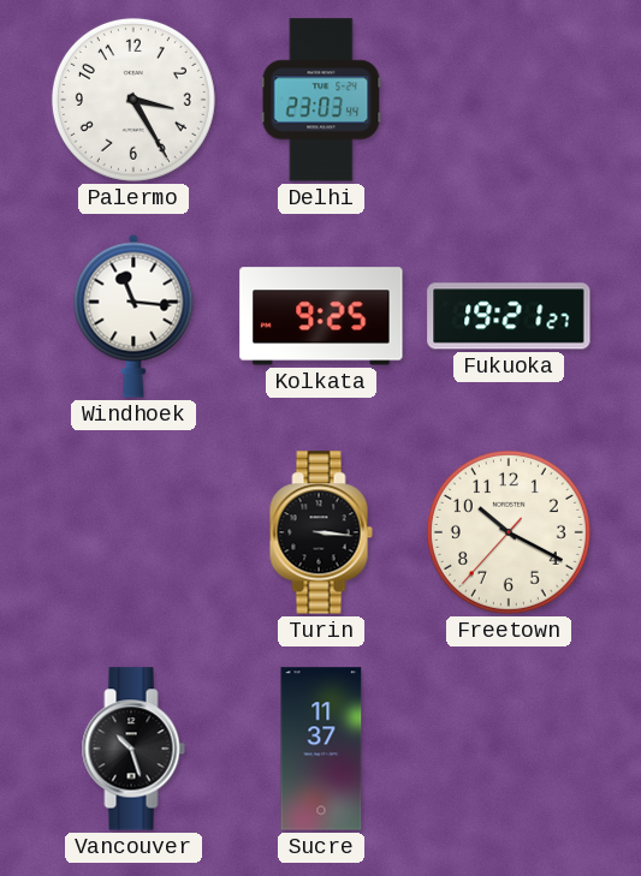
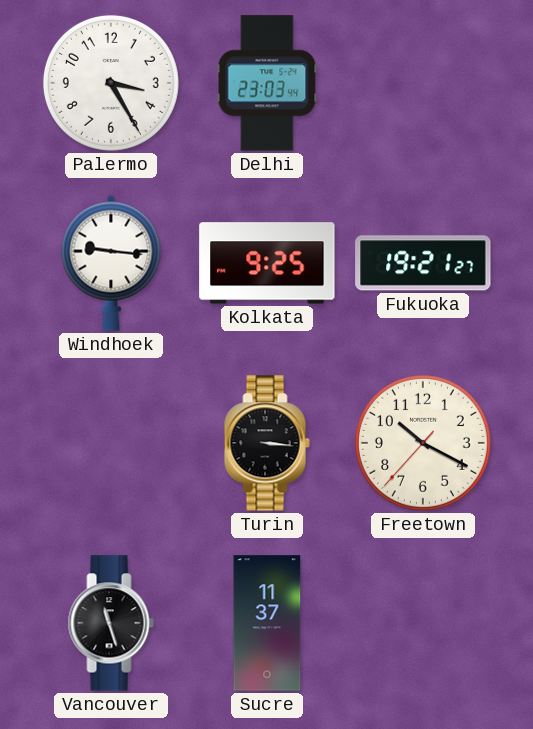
Windhoek: 11:16 -> 9:16 (111, 263)
Vancouver: 10:27 -> 11:27 (111, 623)
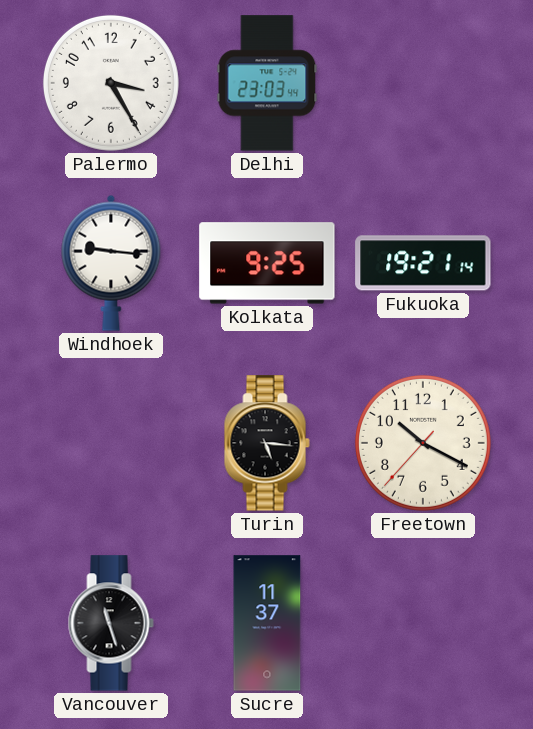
Fukuoka: 19:21:27 -> 19:21:14 (423, 263)
Turin: 3:16 -> 5:16 (267, 443)
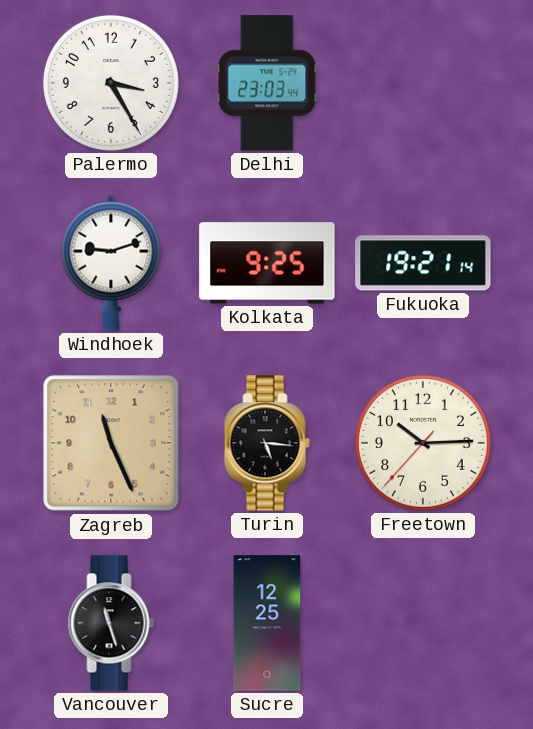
Windhoek: 9:16 -> 9:12 (111, 263)
Zagreb: none -> 11:26 (111, 443)
Freetown: 10:19 -> 10:14 (423, 443)
Sucre: 11:37 -> 12:25 (267, 623)
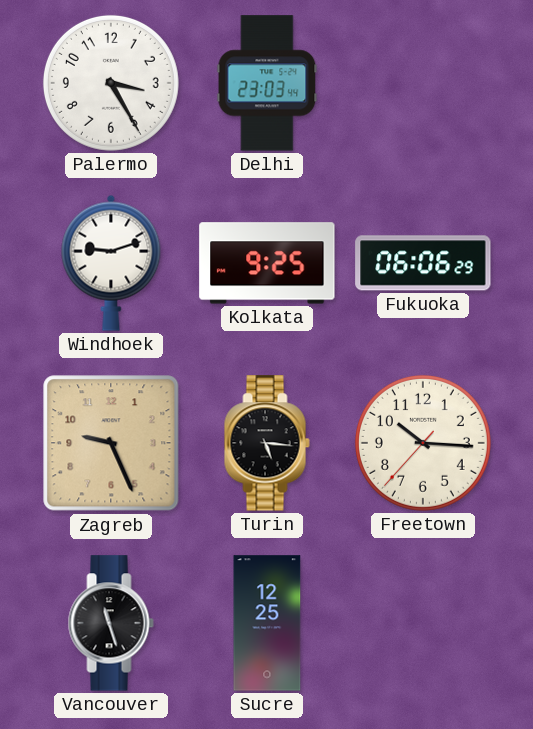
Fukuoka: 19:21 -> 06:06 (423, 263)
Zagreb: 11:26 -> 9:26 (111, 443)
Freetown: 10:14 -> 10:15 (423, 443)
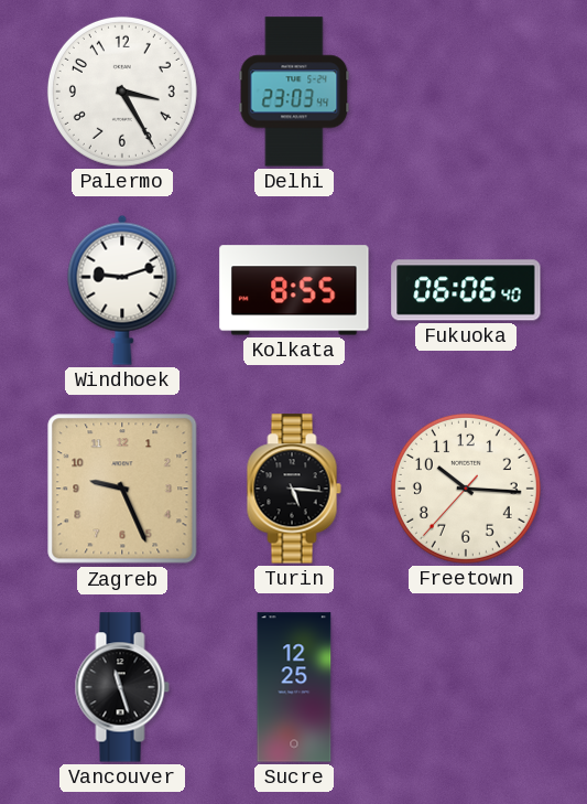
Kolkata: 9:25 -> 8:55 (294, 290)
Fukuoka: 06:06:29 -> 06:06:40 (466, 290)
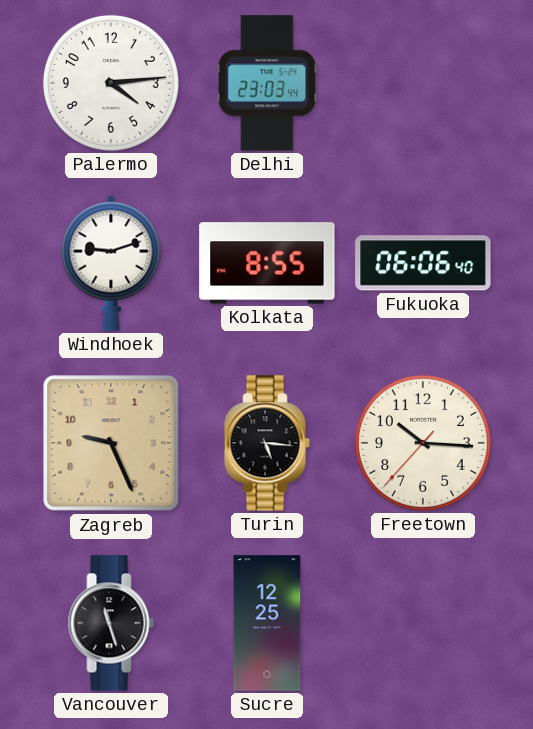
Palermo: 3:25 -> 4:14 (111, 83)
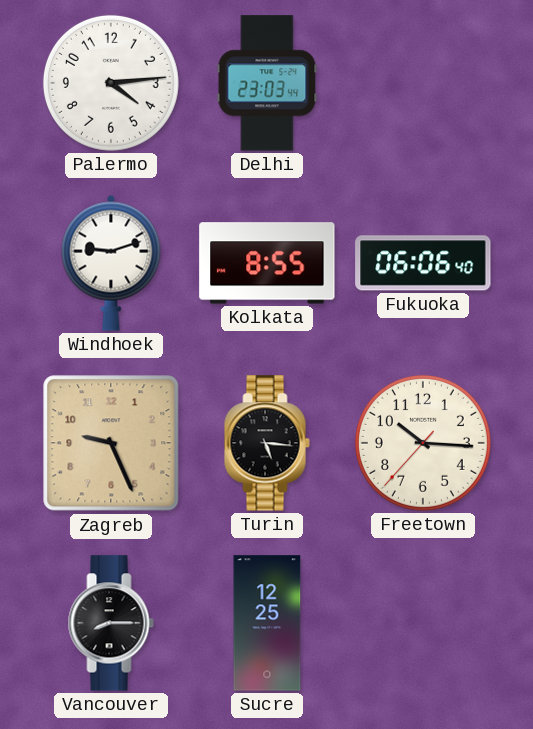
Vancouver: 11:27 -> 8:15 (111, 623)
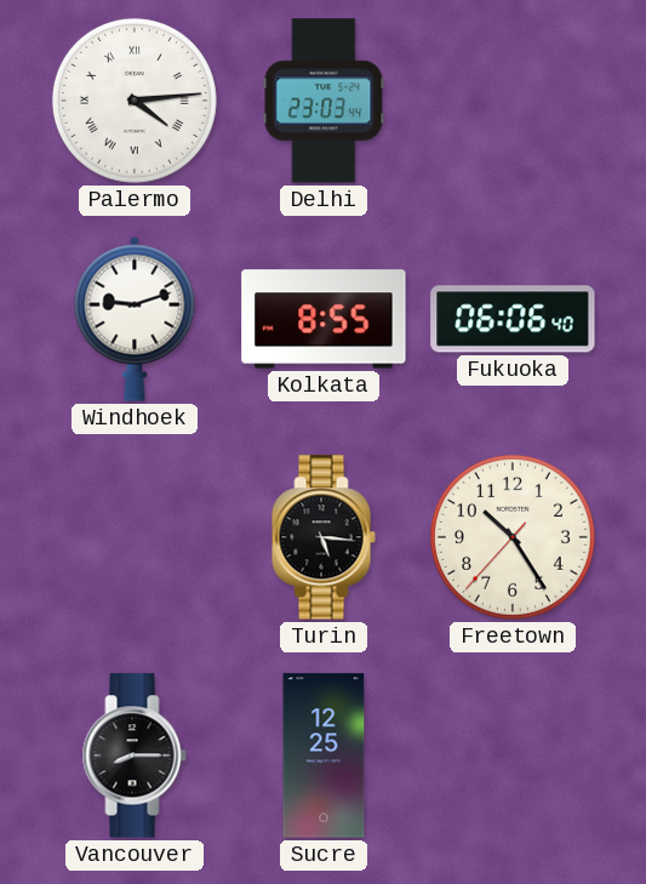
Palermo numerals: Arabic -> Roman (135, 101)
Zagreb: 9:26 -> none (111, 443)
Freetown: 10:15 -> 10:24 (513, 537)
